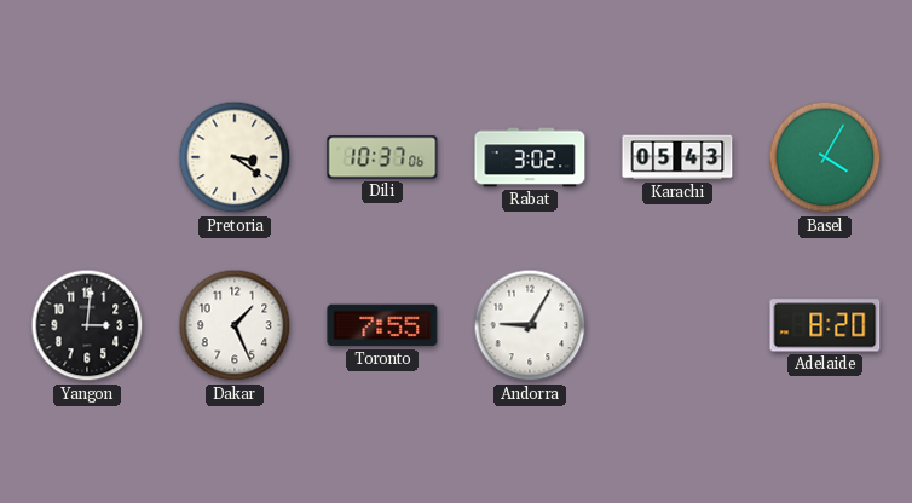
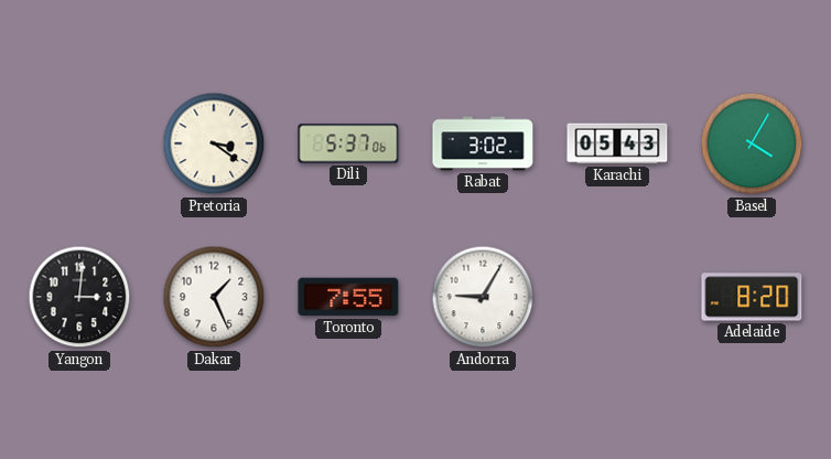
Dili: 10:37 -> 5:37 (348, 143)
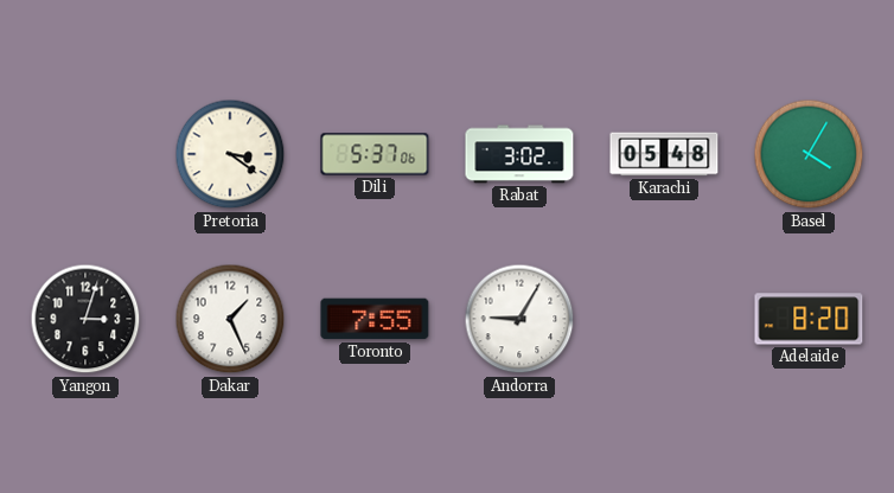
Karachi: 05:43 -> 05:48 (664, 154)
Yangon: 3:01 -> 3:03 (85, 319)
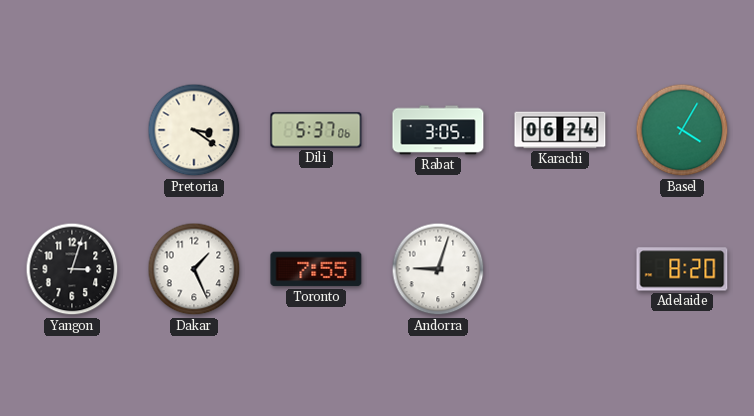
Rabat: 3:02 -> 3:05 (438, 130)
Karachi: 05:48 -> 06:24 (560, 130)
Andorra: 9:05 -> 9:03 (438, 269)
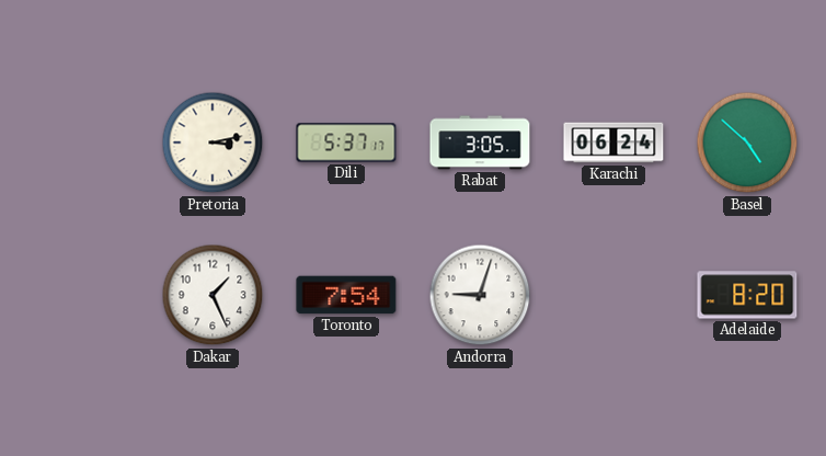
Pretoria: 3:21 -> 3:13 (213, 142)
Dili: 5:37:06 -> 5:37:17 (346, 142)
Basel: 4:05 -> 4:52 (747, 142)
Yangon: 3:03 -> none (72, 269)
Toronto: 7:55 -> 7:54 (346, 295)
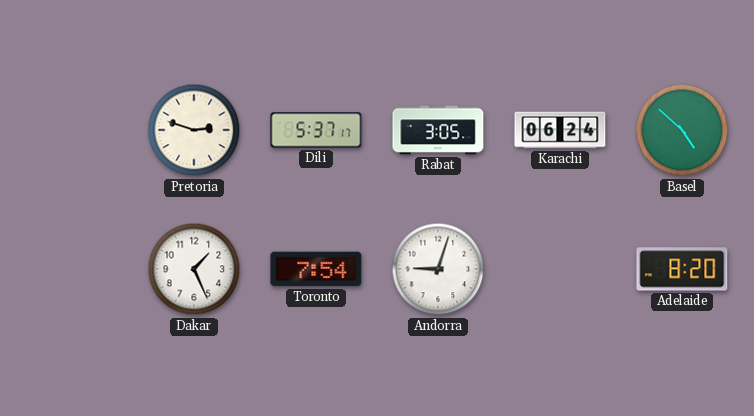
Pretoria: 3:13 -> 2:48 (194, 130)
